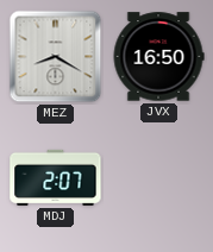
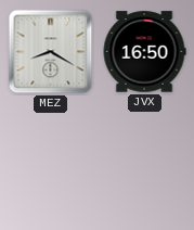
MDJ: 2:07 -> none (56, 177)
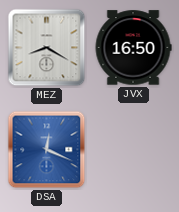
DSA: none -> 12:19 (47, 150)
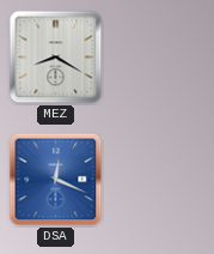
JVX: 16:50 -> none (133, 48)
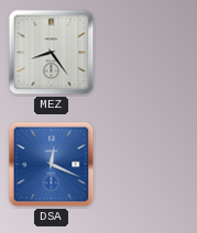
MEZ: 8:20 -> 8:24 (52, 53)
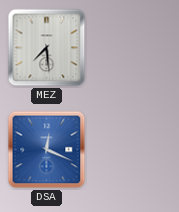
MEZ: 8:24 -> 7:29 (47, 48)
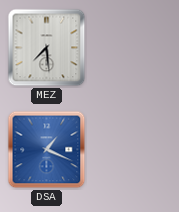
DSA: 12:19 -> 1:19 (47, 150)
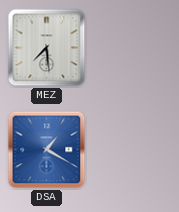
DSA: 1:19 -> 1:20 (47, 150)
